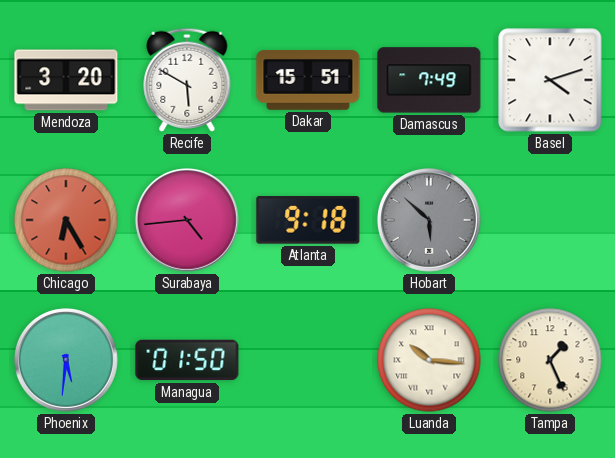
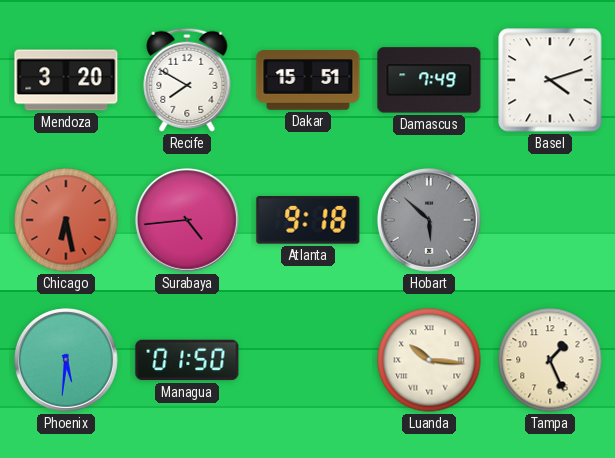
Recife: 5:50 -> 7:50 (187, 80)
Chicago: 6:25 -> 6:28 (66, 220)
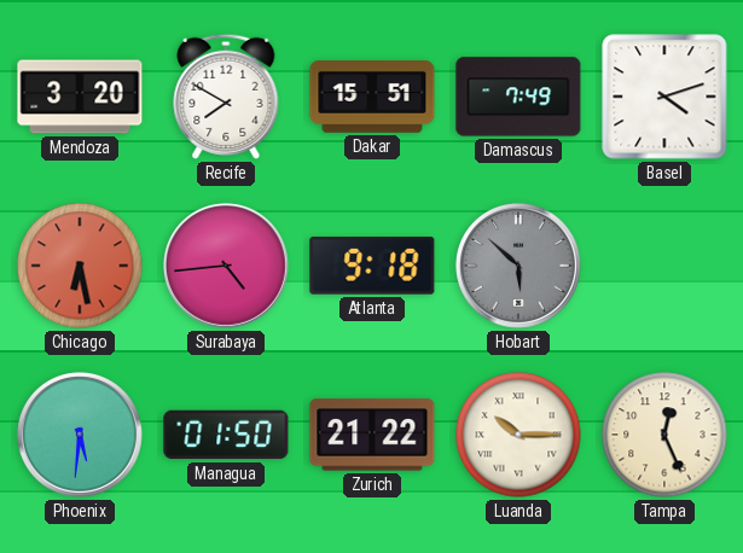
Zurich: none -> 21:22 (372, 435)
Luanda: 10:16 -> 10:15 (518, 435)
Tampa: 1:26 -> 12:26 (664, 435)
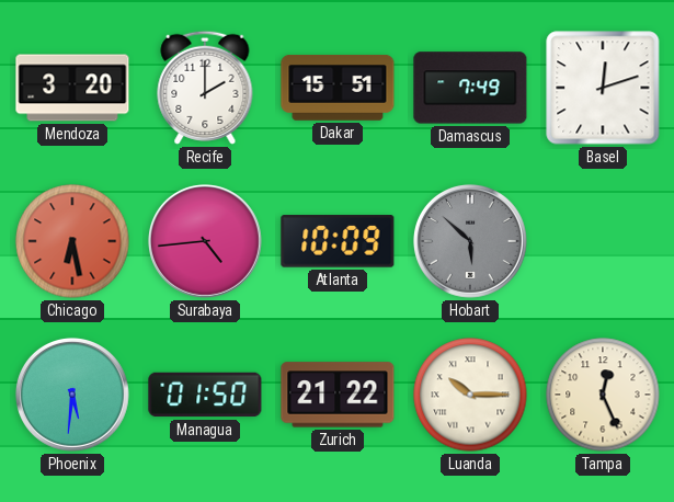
Recife: 7:50 -> 2:00 (205, 88)
Basel: 4:12 -> 12:12 (603, 88)
Atlanta: 9:18 -> 10:09 (338, 241)
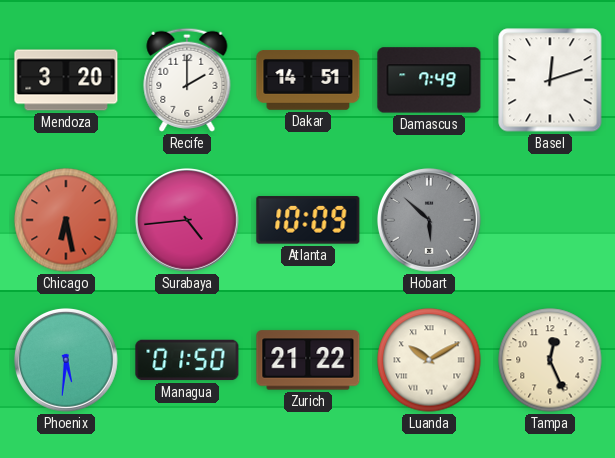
Dakar: 15:51 -> 14:51 (308, 81)
Luanda: 10:15 -> 10:10 (429, 360)
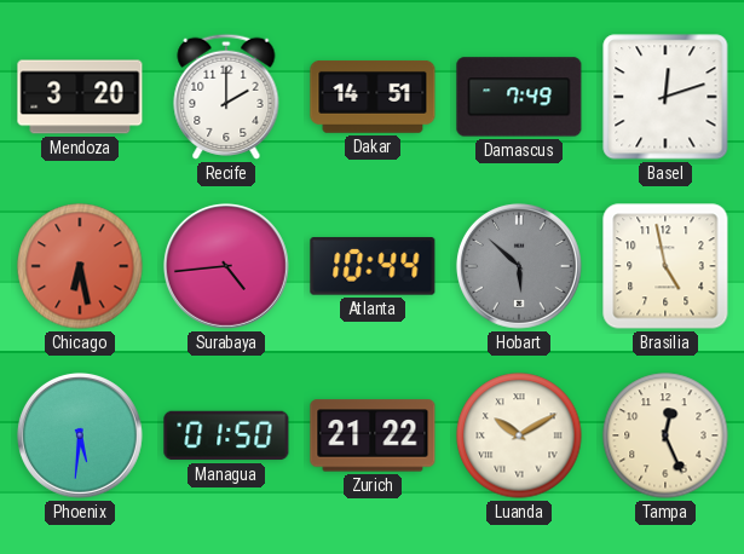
Atlanta: 10:09 -> 10:44 (373, 266)
Brasilia: none -> 4:58 (665, 266)
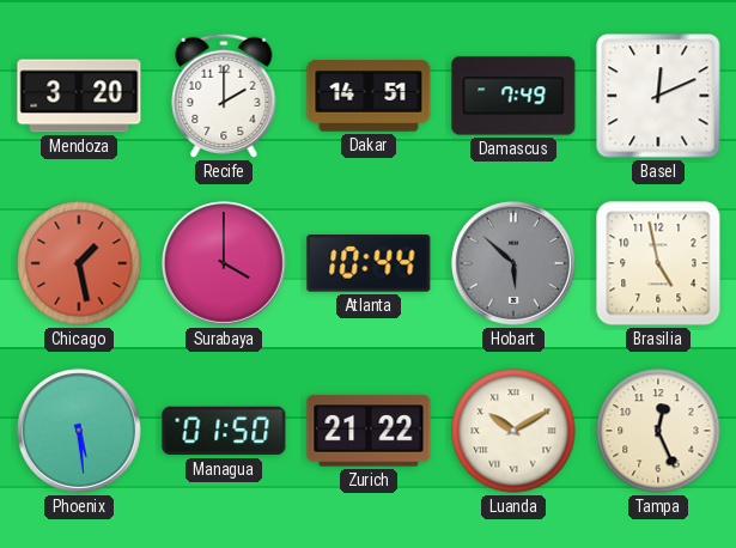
Basel: 12:12 -> 12:11 (658, 96)
Chicago: 6:28 -> 1:28 (79, 263)
Surabaya: 4:44 -> 4:00 (224, 263)
Phoenix: 5:31 -> 5:29 (79, 431)
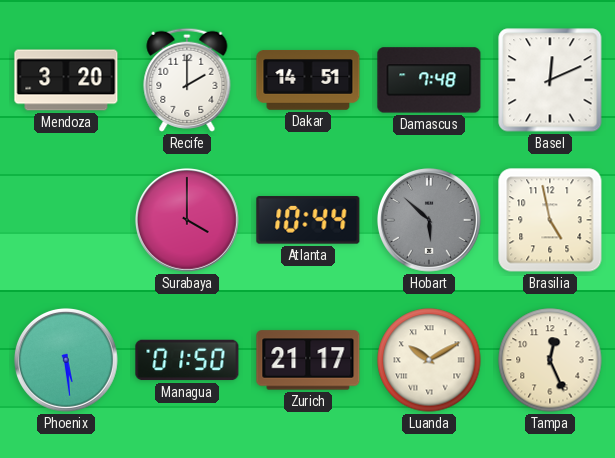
Damascus: 7:49 -> 7:48 (429, 80)
Chicago: 1:28 -> none (79, 263)
Zurich: 21:22 -> 21:17 (308, 360)
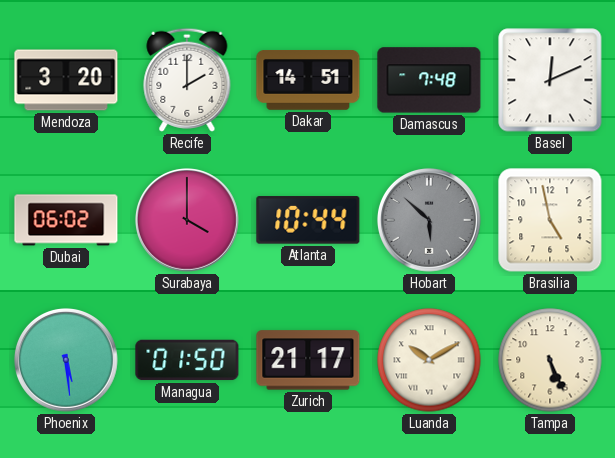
Dubai: none -> 06:02 (66, 220)
Tampa: 12:26 -> 5:26 (550, 360)
